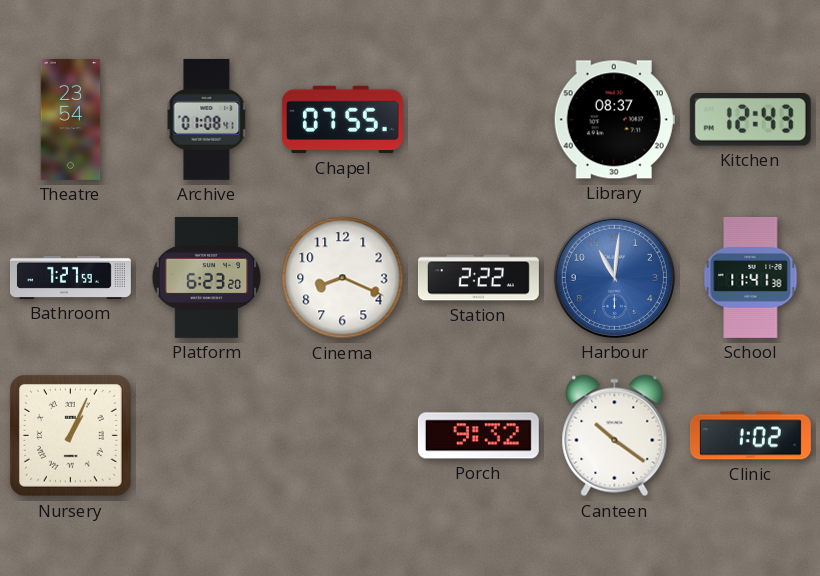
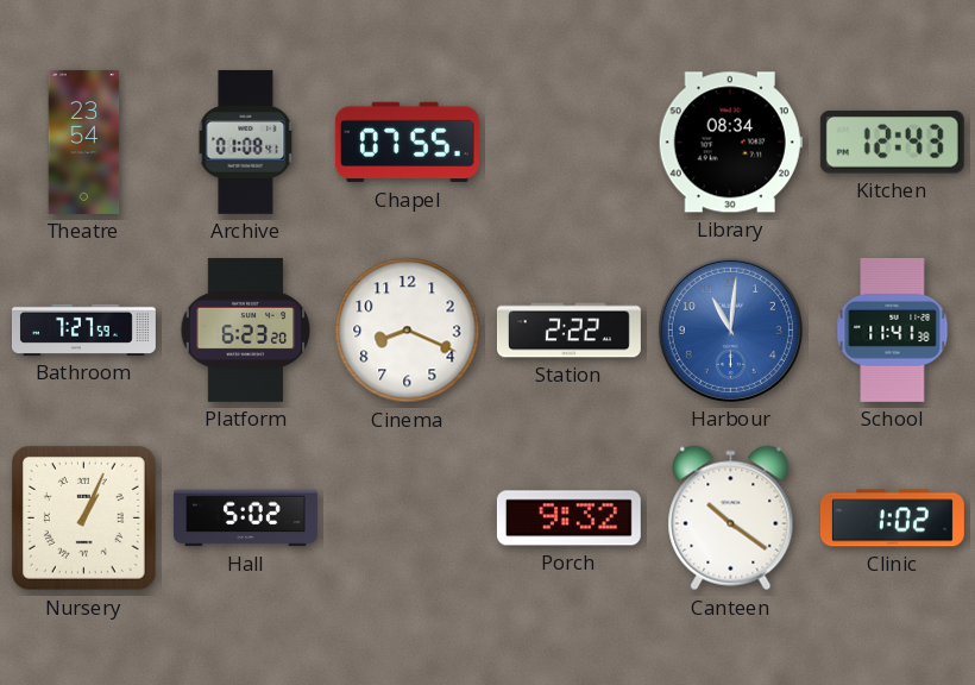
Library: 08:37 -> 08:34 (730, 143)
Hall: none -> 5:02 (245, 519)
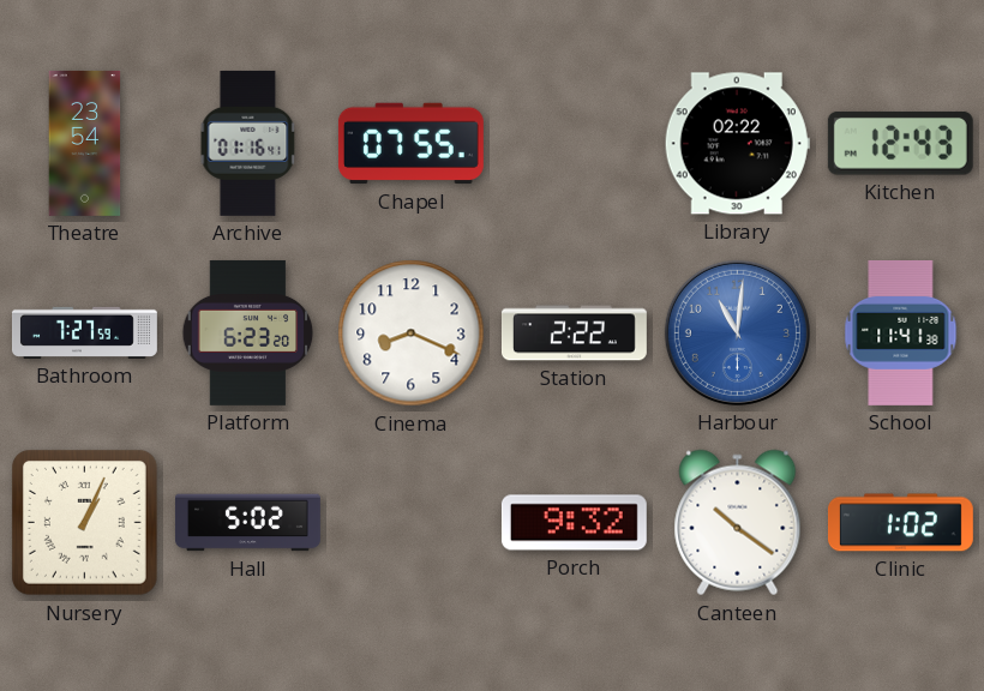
Archive: 01:08 -> 01:16 (248, 143)
Library: 08:34 -> 02:22 (737, 144)
